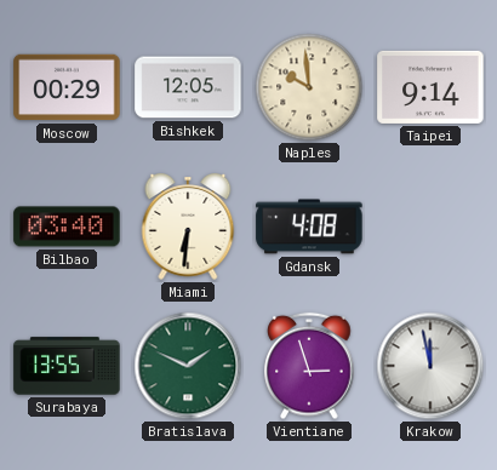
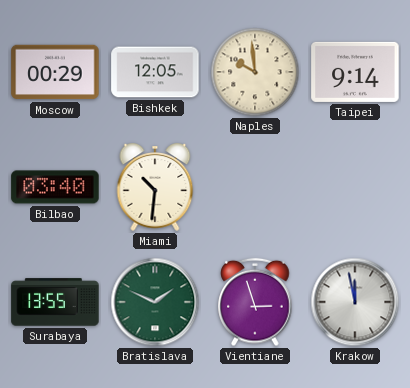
Miami: 6:31 -> 10:31 (155, 187)
Gdansk: 4:08 -> none (309, 227)
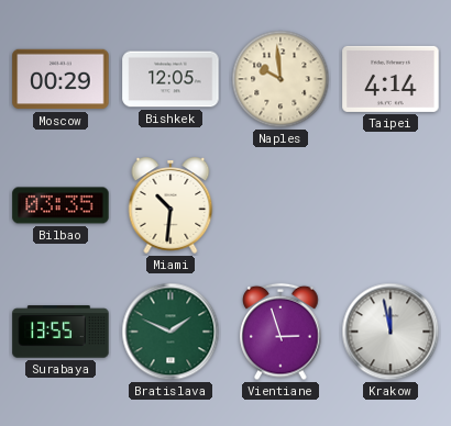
Taipei: 9:14 -> 4:14 (391, 79)
Bilbao: 03:40 -> 03:35 (61, 205)
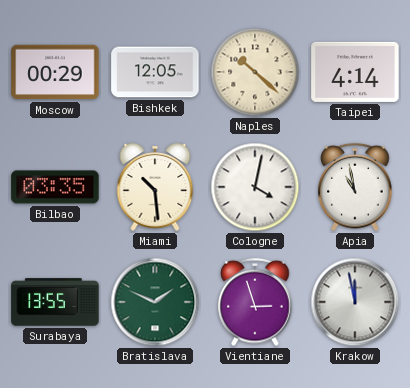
Naples: 9:59 -> 10:22 (255, 72)
Miami: 10:31 -> 10:29 (155, 187)
Cologne: none -> 4:02 (255, 187)
Apia: none -> 10:58 (355, 187)
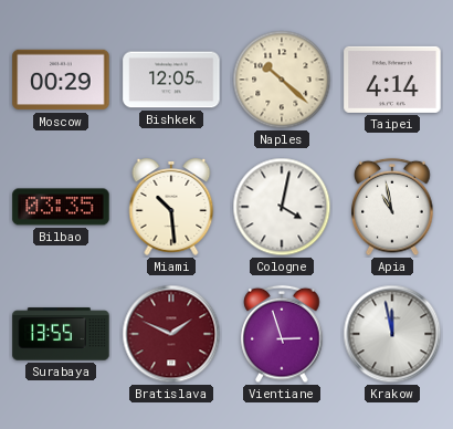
Bratislava dial: green -> burgundy (171, 334)
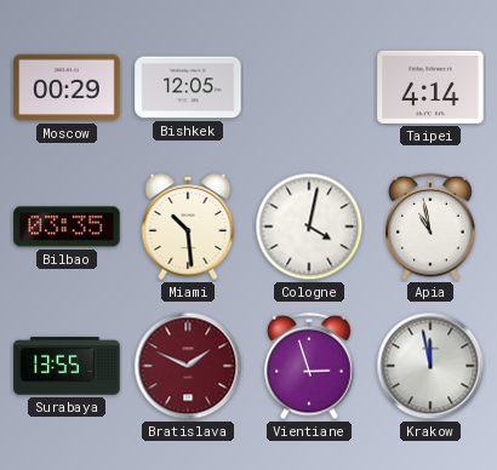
Naples: 10:22 -> none (282, 80)
